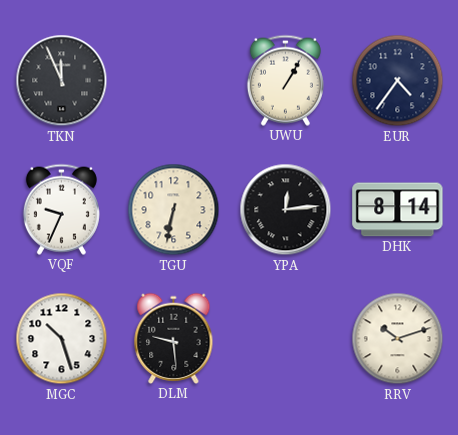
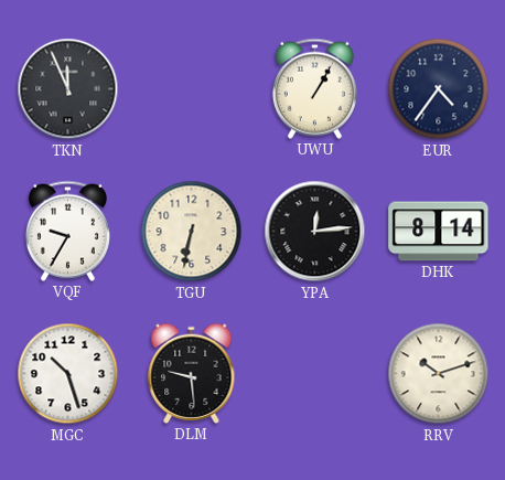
VQF: 9:34 -> 9:35 (67, 231)
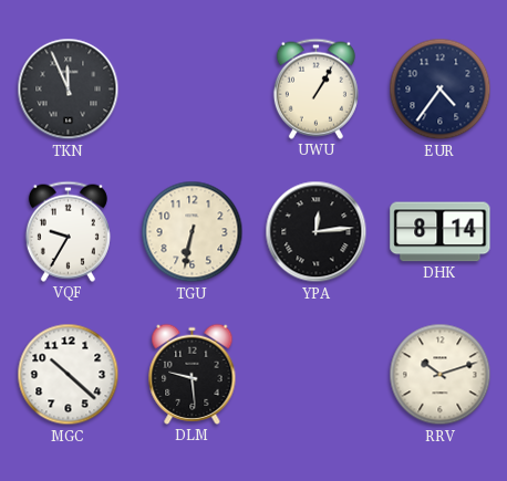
MGC: 10:27 -> 10:22 (69, 375)
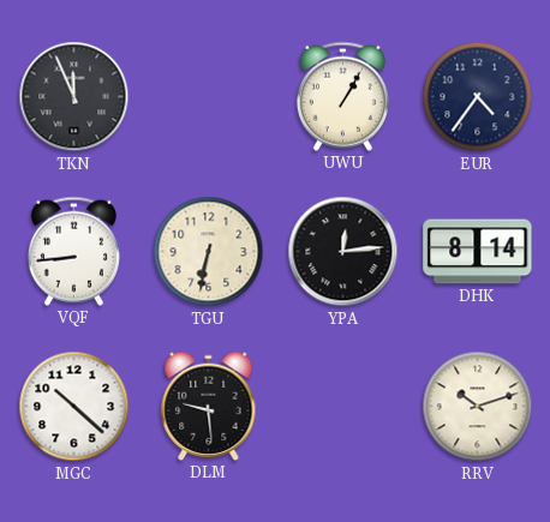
VQF: 9:35 -> 8:44 (73, 251)
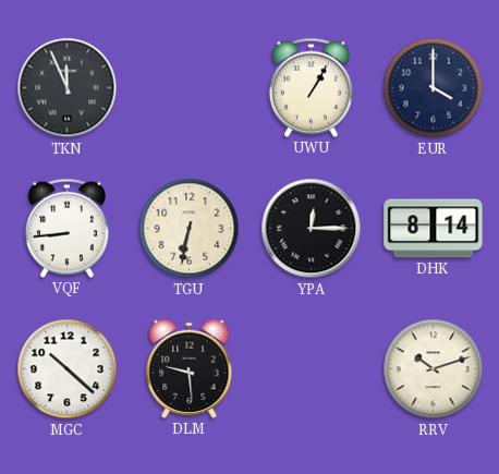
EUR: 4:36 -> 4:00 (434, 88)
YPA: 12:14 -> 12:15 (312, 229)
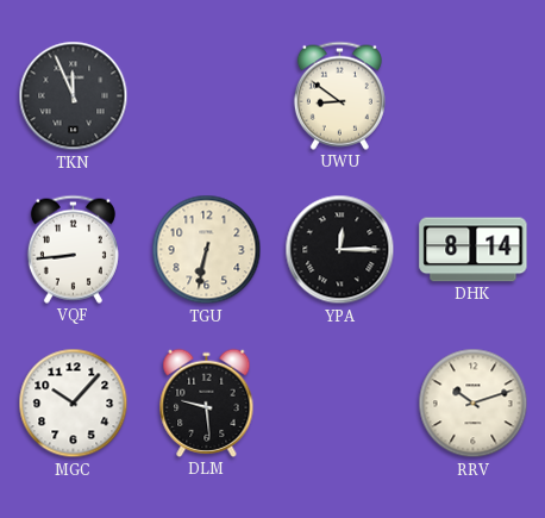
UWU: 1:05 -> 8:51 (339, 95)
EUR: 4:00 -> none (434, 88)
MGC: 10:22 -> 10:07 (74, 404)
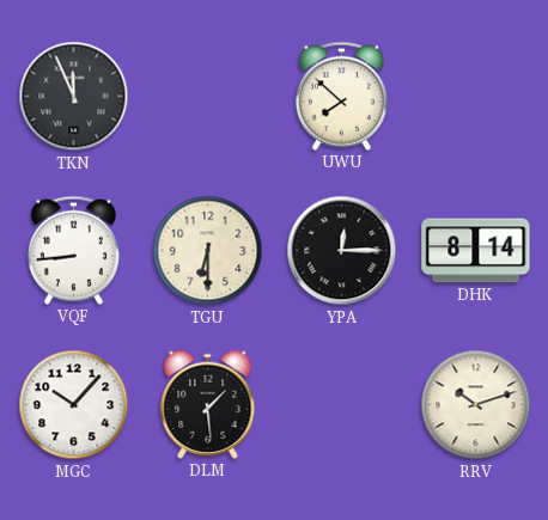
UWU: 8:51 -> 7:52 (341, 96)
TGU: 6:32 -> 6:30 (208, 251)
DLM: 9:29 -> 1:29 (208, 404)
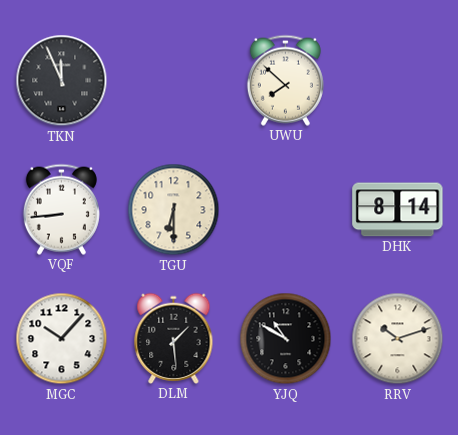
YPA: 12:15 -> none (342, 251)
YJQ: none -> 10:50 (286, 339)
